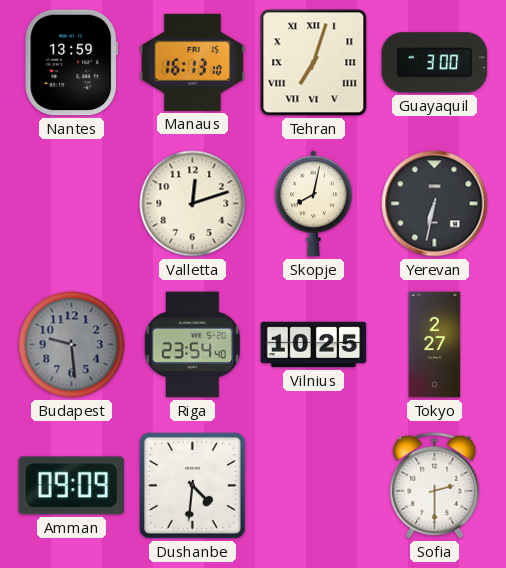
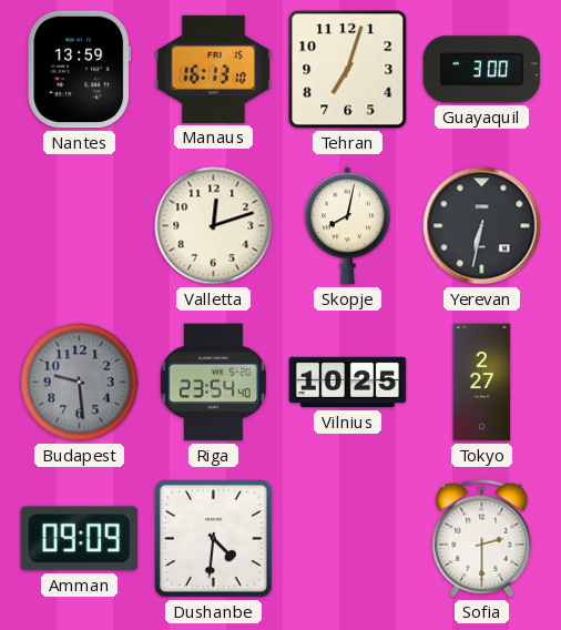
Tehran numerals: Roman -> Arabic (348, 70)
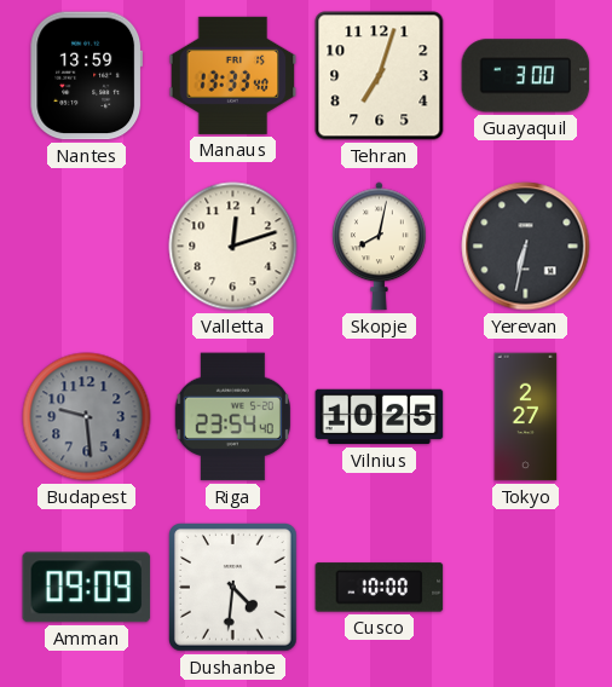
Manaus: 16:13 -> 13:33 (233, 75)
Cusco: none -> 10:00 (380, 588)
Sofia: 2:30 -> none (482, 539)
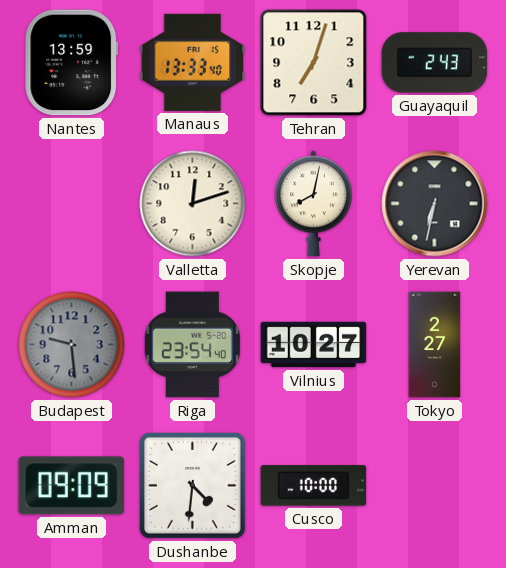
Guayaquil: 3:00 -> 2:43 (435, 63)
Vilnius: 10:25 -> 10:27 (314, 345)
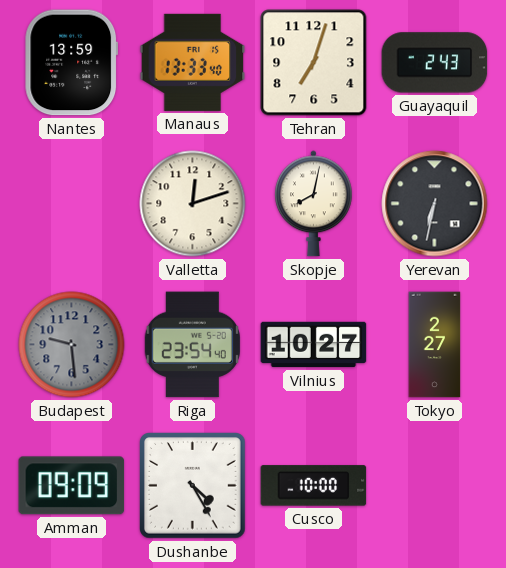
Dushanbe: 4:31 -> 4:25 (193, 486)
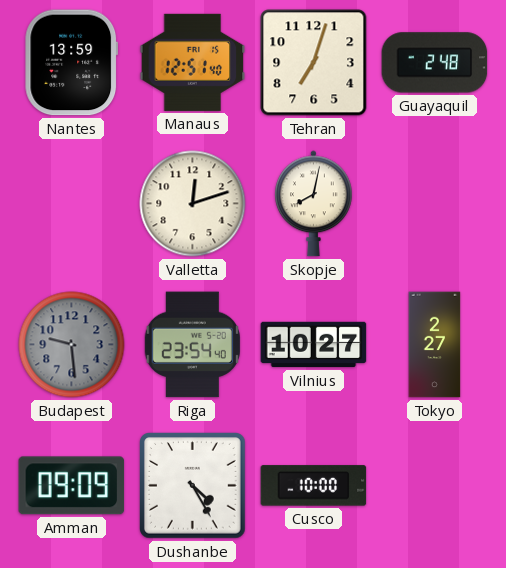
Manaus: 13:33 -> 12:51 (193, 62)
Guayaquil: 2:43 -> 2:48 (435, 63)
Yerevan: 6:32 -> none (435, 204)
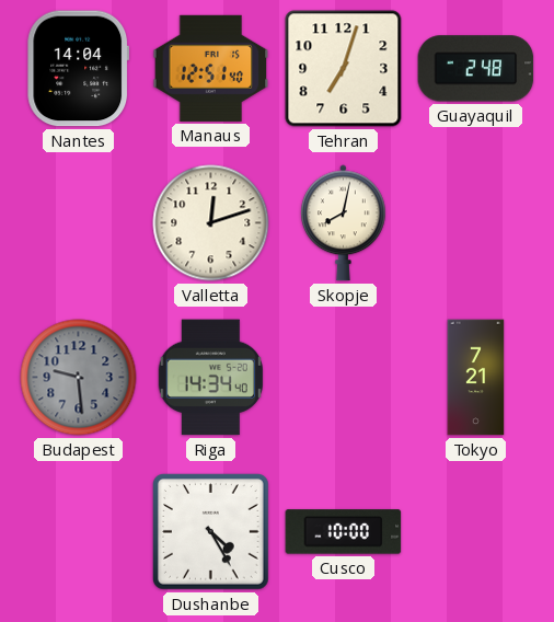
Nantes: 13:59 -> 14:04 (79, 69)
Riga: 23:54 -> 14:34 (210, 378)
Vilnius: 10:27 -> none (314, 345)
Tokyo: 2:27 -> 7:21 (476, 378)
Amman: 09:09 -> none (72, 486)
